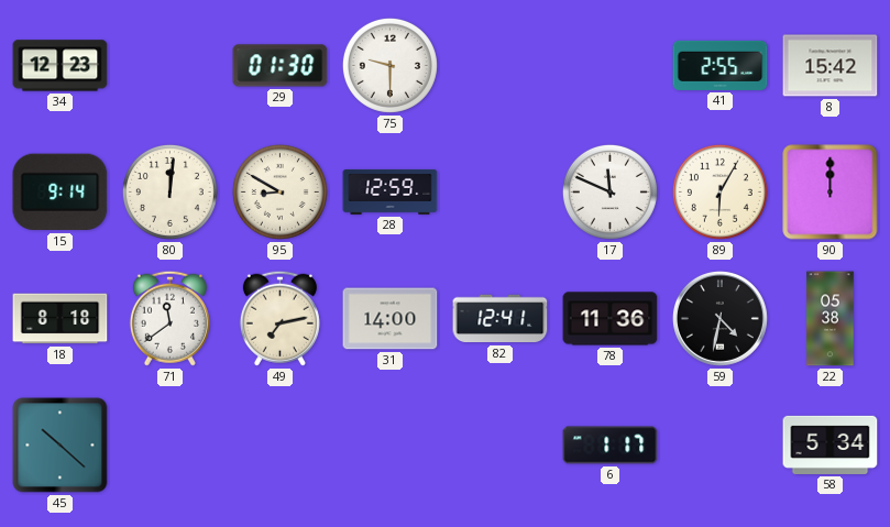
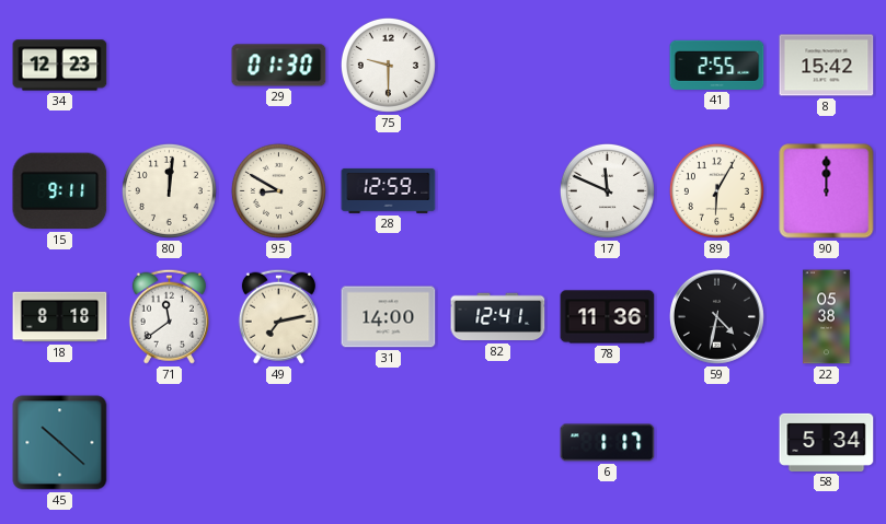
15: 9:14 -> 9:11 (60, 191)
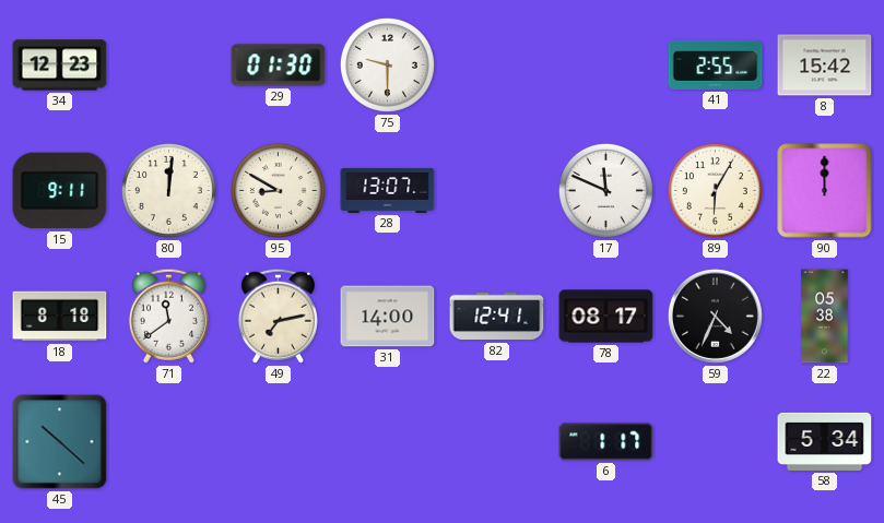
28: 12:59 -> 13:07 (388, 190)
78: 11:36 -> 08:17 (606, 317)
59: 4:32 -> 4:34 (715, 316)
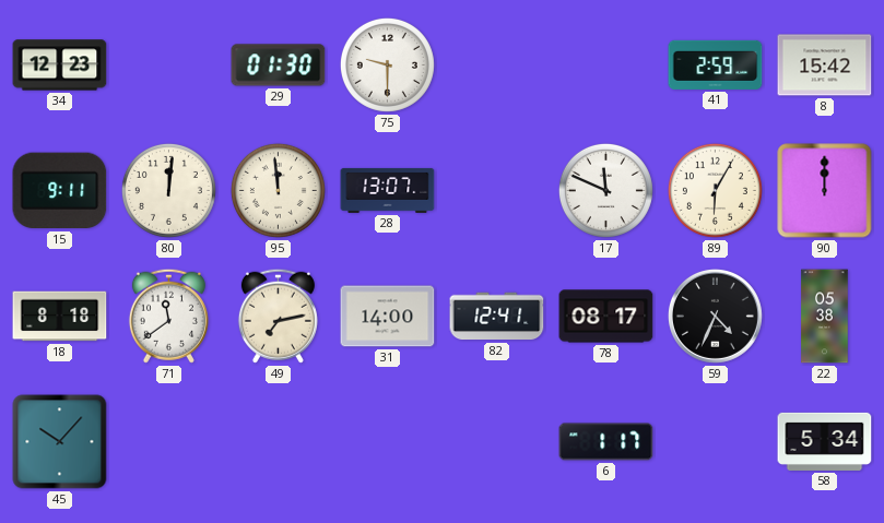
41: 2:55 -> 2:59 (716, 64)
95: 8:50 -> 11:59 (278, 190)
45: 10:22 -> 10:07 (60, 442)
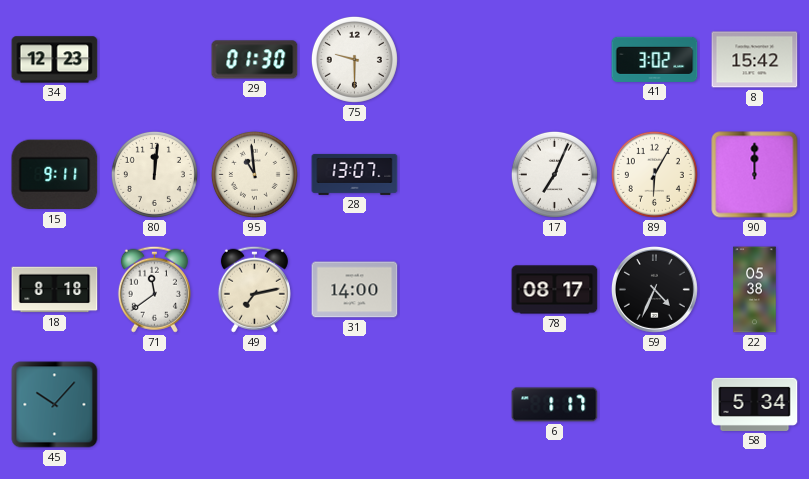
41: 2:59 -> 3:02 (655, 59)
95: 11:59 -> 10:59 (254, 174)
17: 11:49 -> 7:04 (554, 174)
82: 12:41 -> none (497, 317)
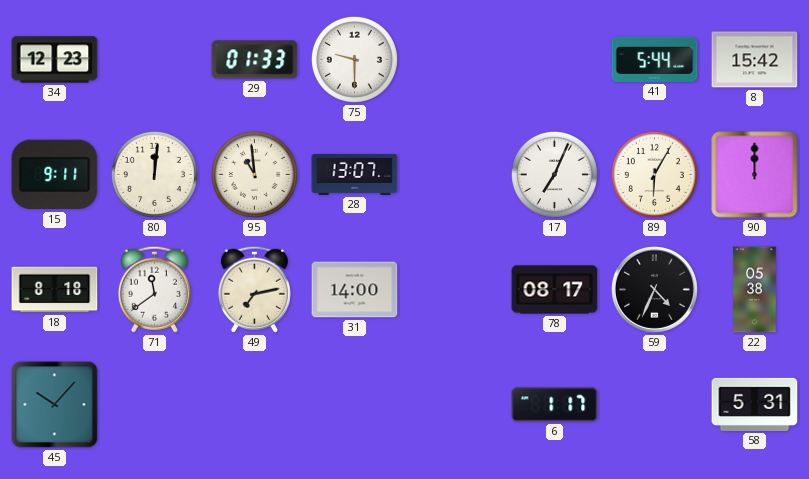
29: 01:30 -> 01:33 (255, 60)
41: 3:02 -> 5:44 (655, 59)
58: 5:34 -> 5:31 (755, 404)
